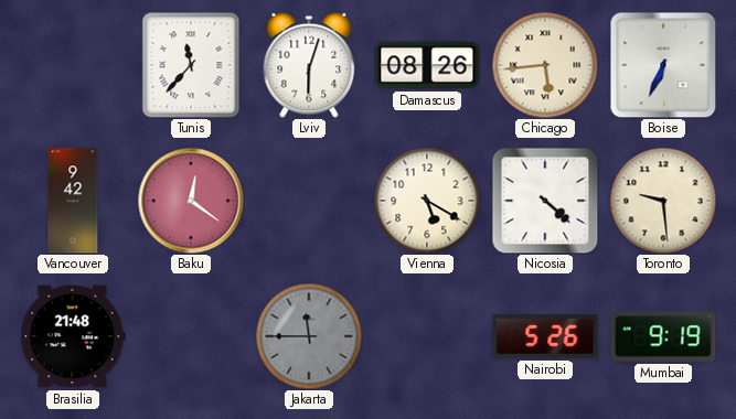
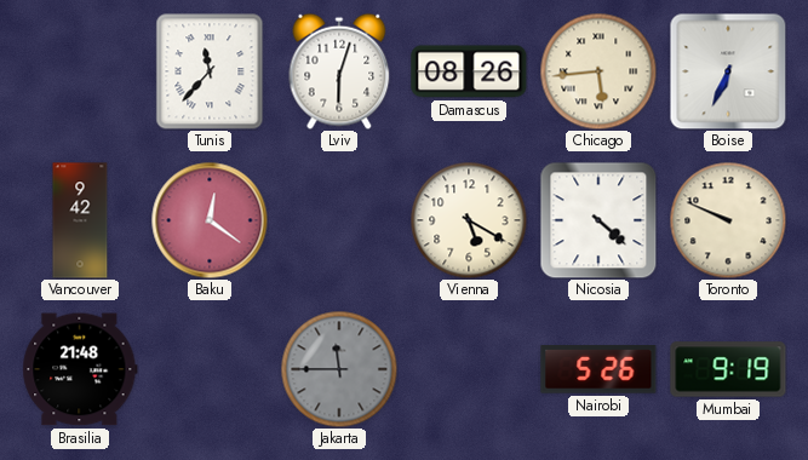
Toronto: 9:29 -> 9:49 (728, 220)
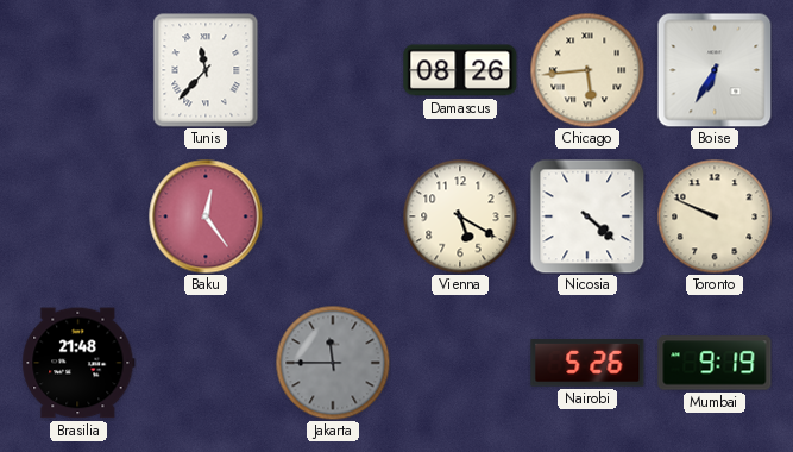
Lviv: 6:03 -> none (339, 71)
Boise: 6:34 -> 6:35 (715, 70)
Vancouver: 9:42 -> none (80, 220)
Baku: 12:21 -> 12:24 (206, 216)
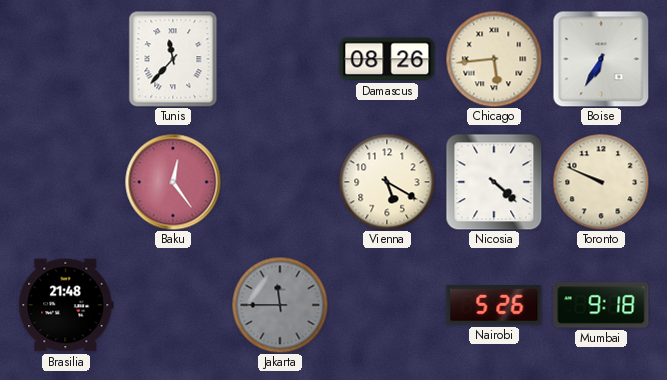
Mumbai: 9:19 -> 9:18 (601, 305)
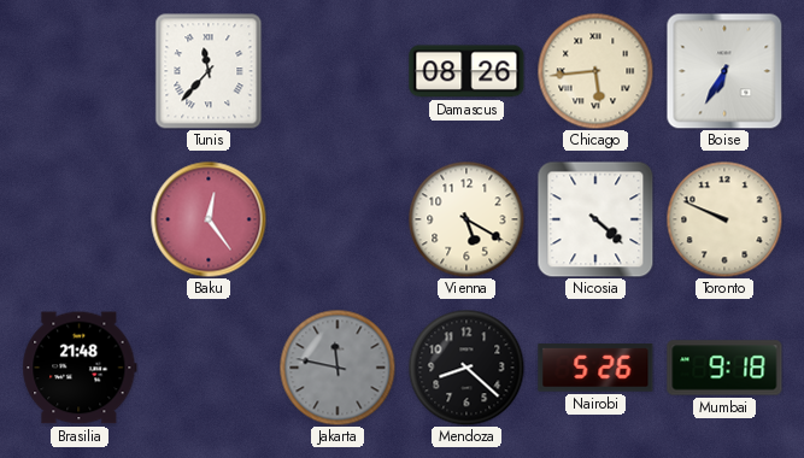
Jakarta: 11:45 -> 11:47 (338, 368)
Mendoza: none -> 8:22 (466, 368)
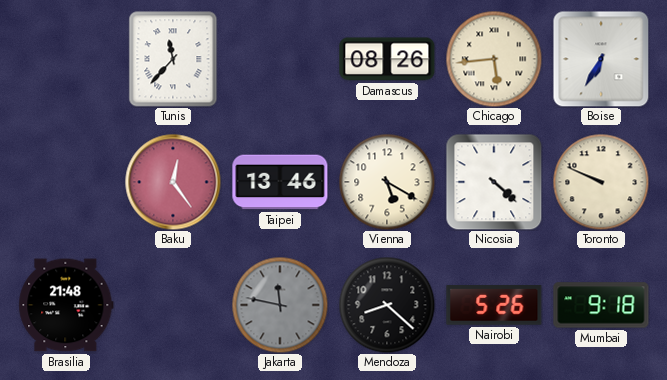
Taipei: none -> 13:46 (280, 182)
